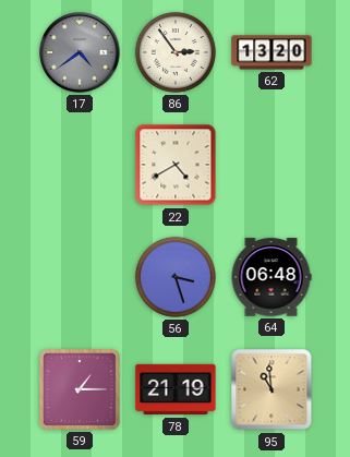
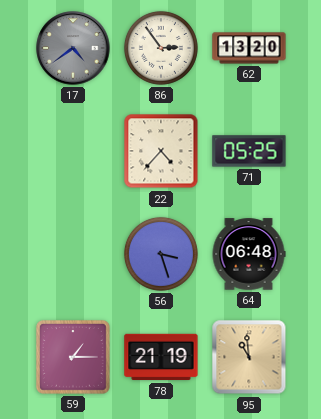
22: 4:40 -> 4:37 (161, 151)
71: none -> 05:25 (249, 151)
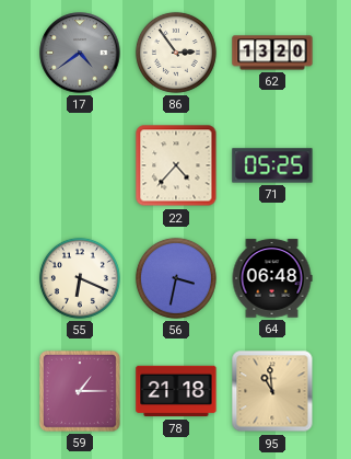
55: none -> 6:19 (80, 278)
56: 3:27 -> 3:32 (176, 278)
78: 21:19 -> 21:18 (176, 391)
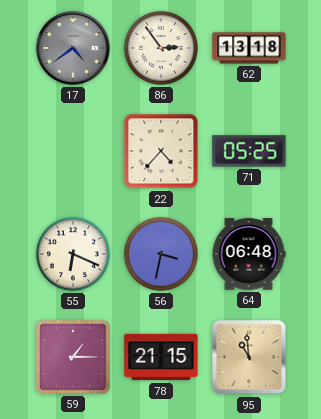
62: 13:20 -> 13:18 (249, 48)
78: 21:18 -> 21:15 (161, 357)
